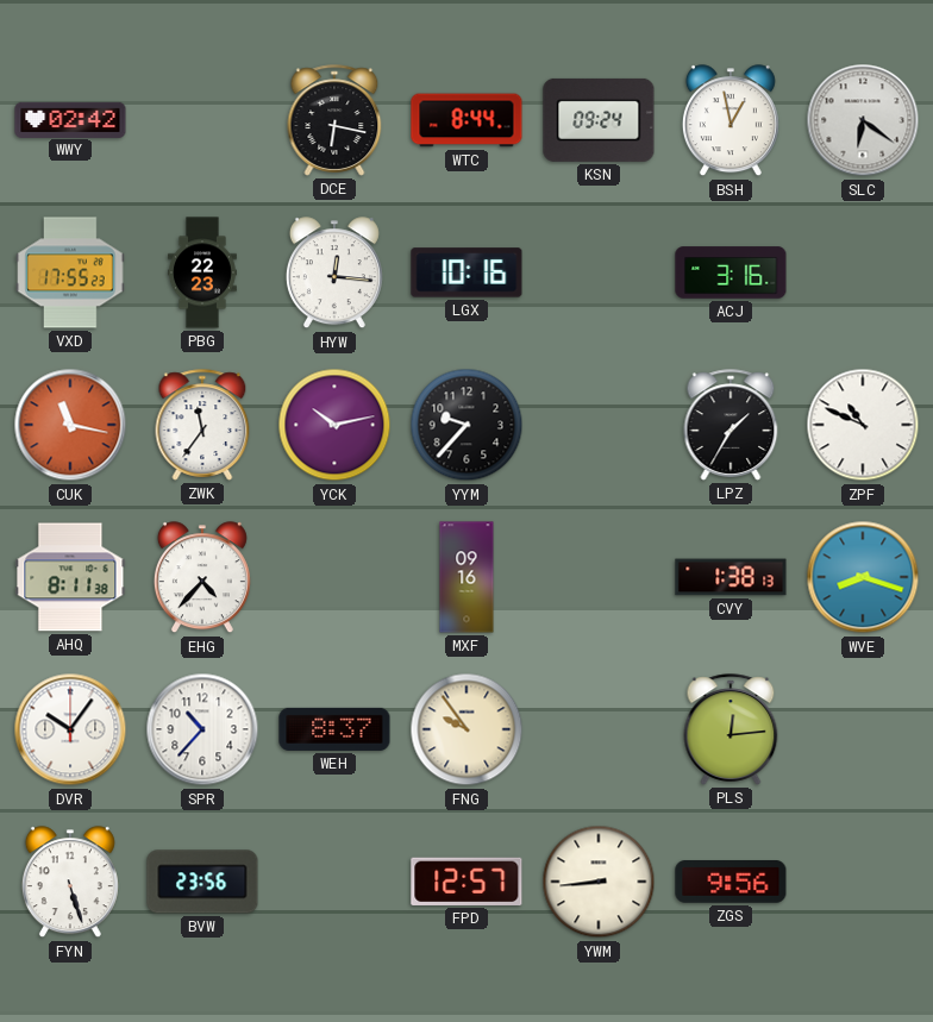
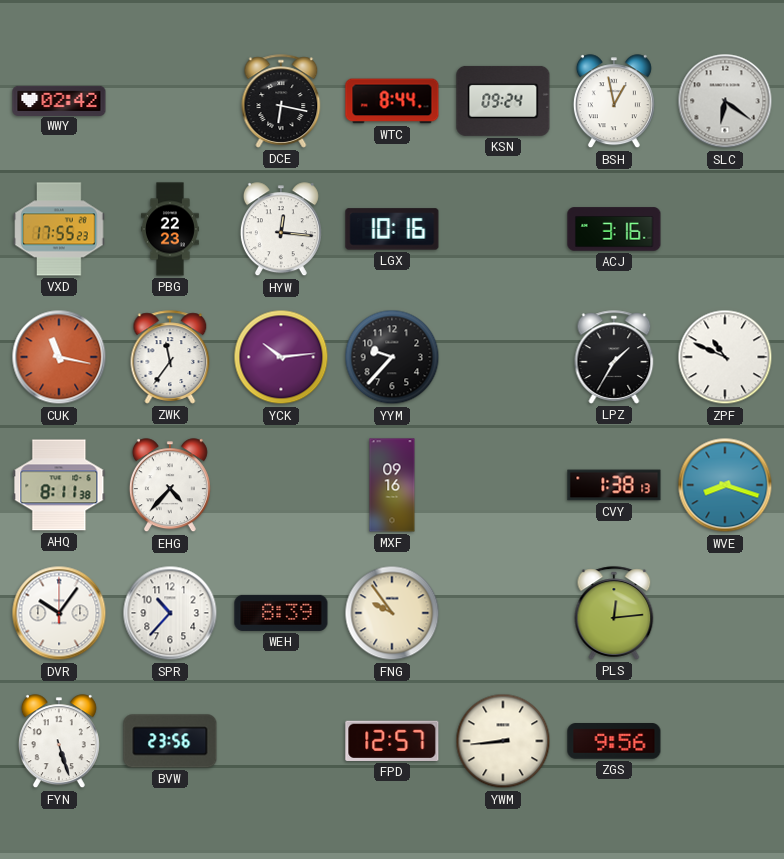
YCK: 10:13 -> 10:14 (281, 357)
WEH: 8:37 -> 8:39 (281, 613)
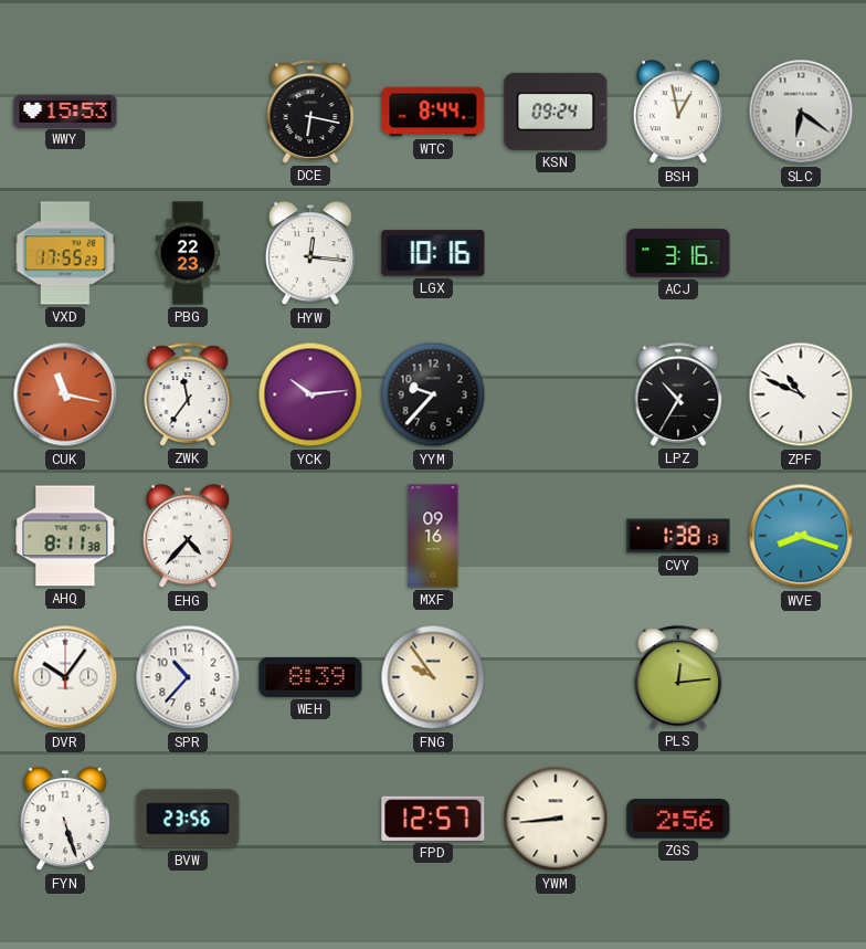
WWY: 02:42 -> 15:53 (65, 110)
LPZ: 1:35 -> 10:35 (678, 394)
ZGS: 9:56 -> 2:56 (678, 820)
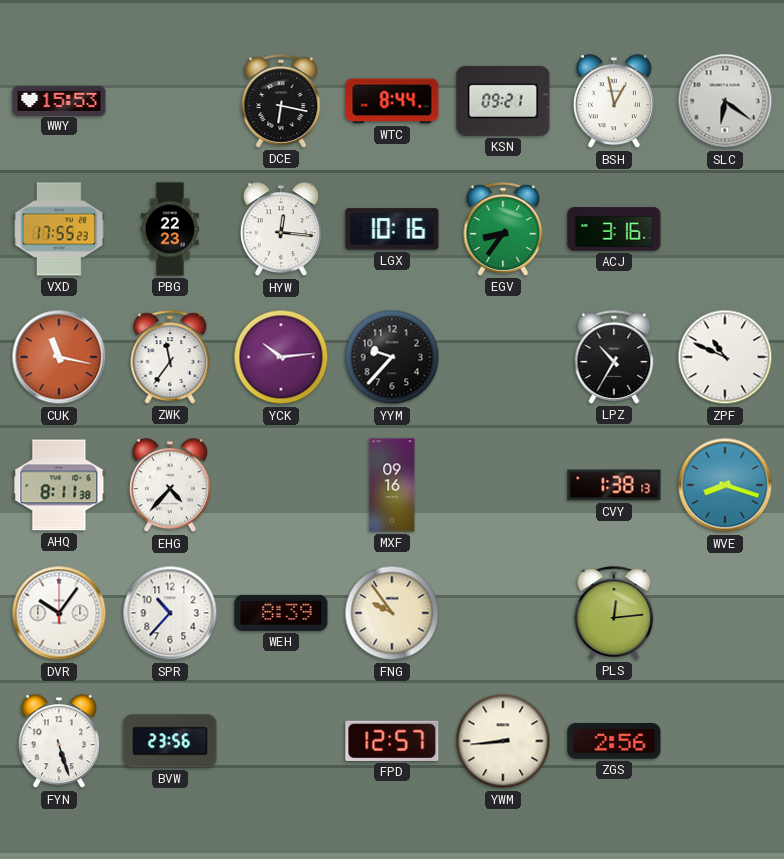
KSN: 09:24 -> 09:21 (503, 101)
EGV: none -> 8:36 (503, 229)
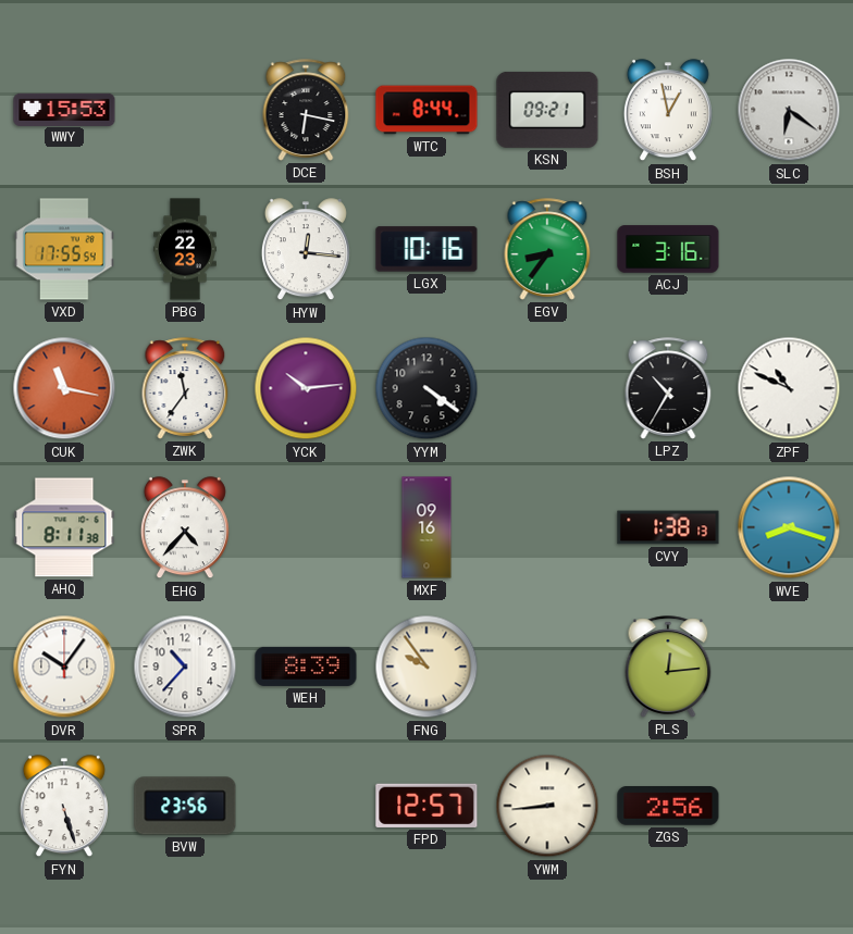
VXD: 17:55:23 -> 17:55:54 (64, 249)
YYM: 9:37 -> 4:21 (426, 388)
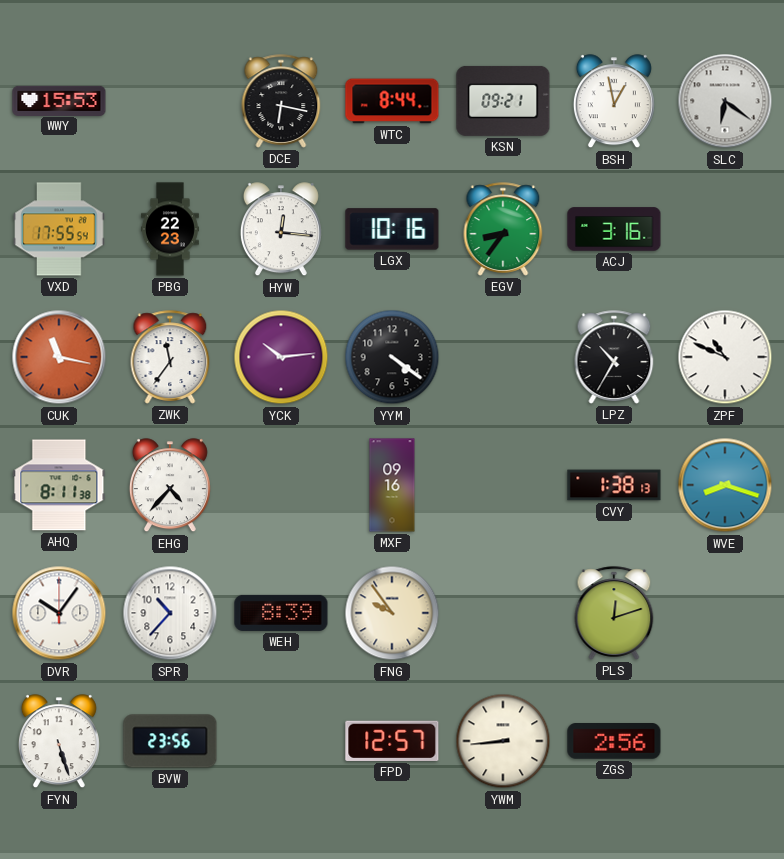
PLS: 12:14 -> 12:12 (614, 613)
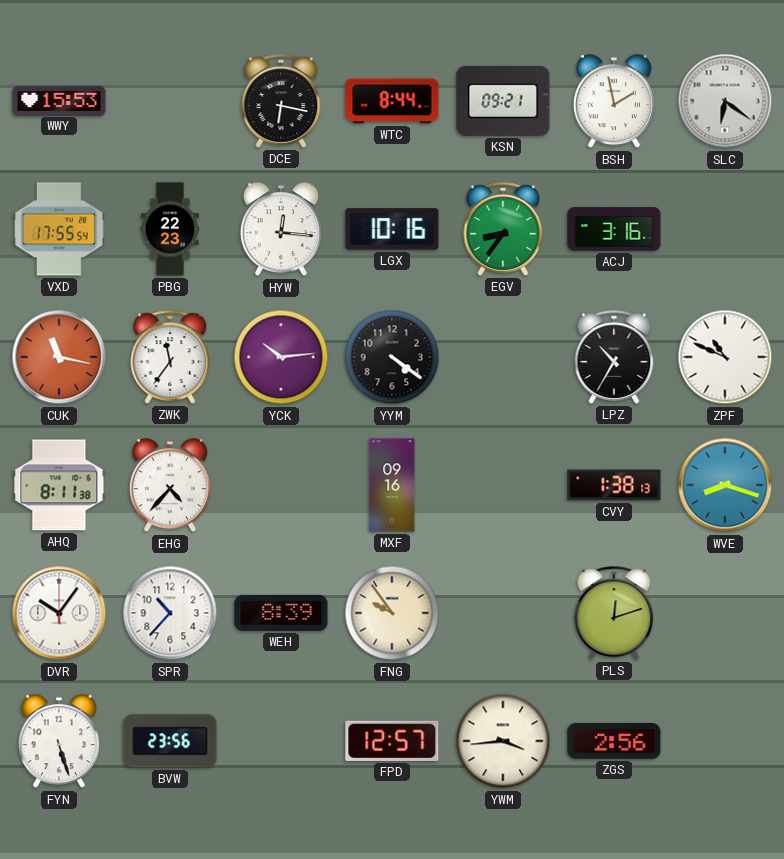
BSH: 12:58 -> 1:58 (614, 102)
YWM: 8:44 -> 3:44 (503, 741)
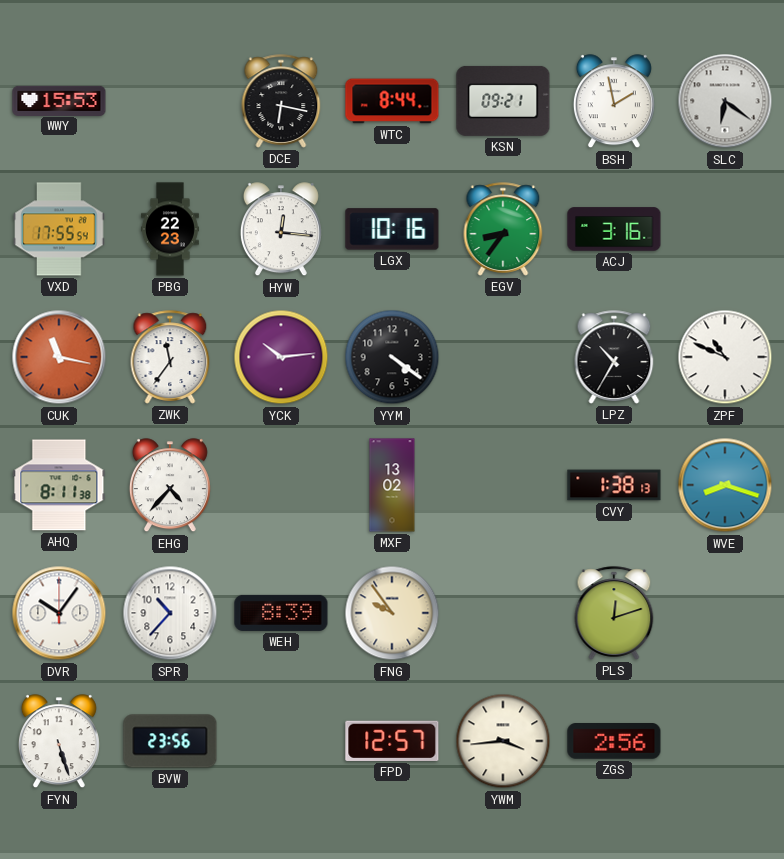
MXF: 09:16 -> 13:02 (392, 485)
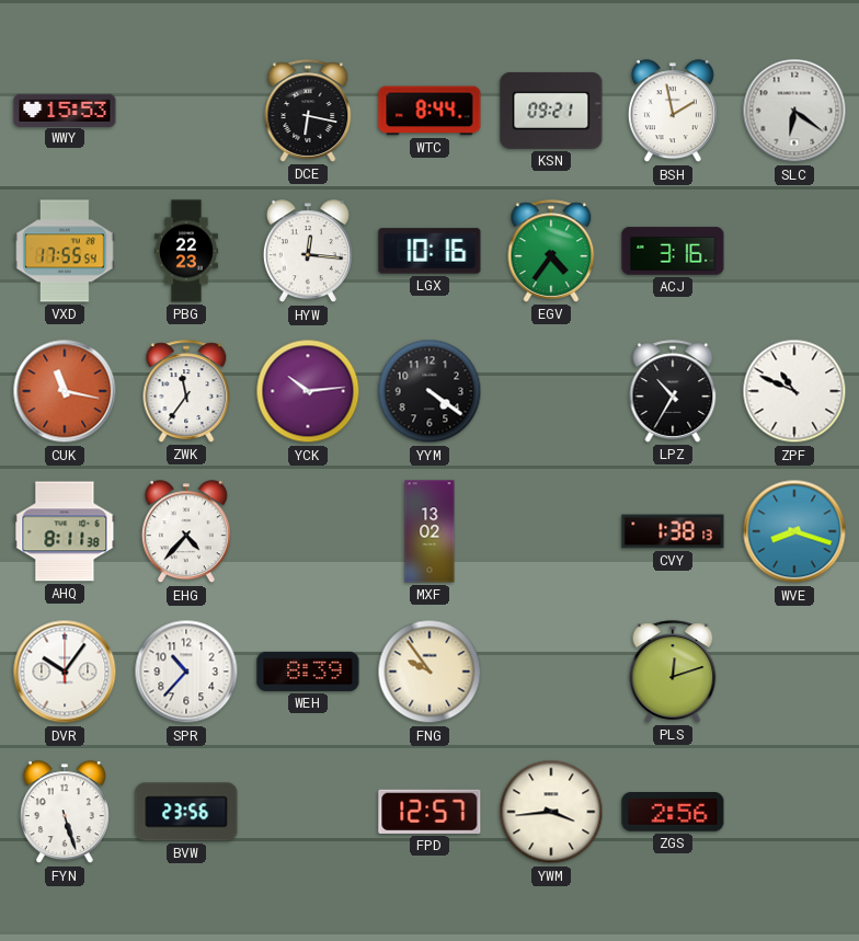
EGV: 8:36 -> 4:36 (551, 251)
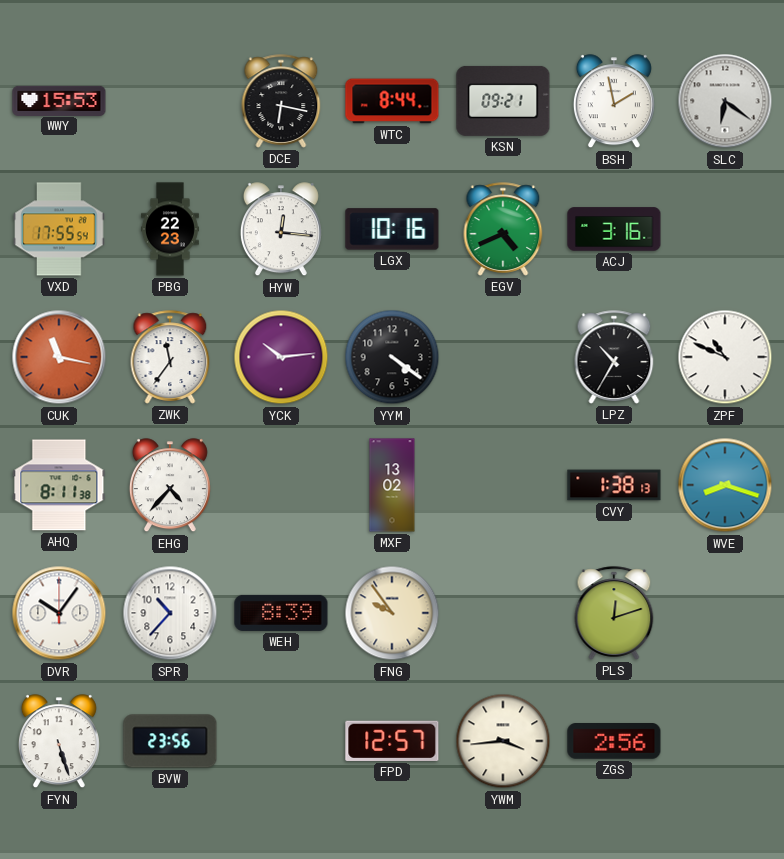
EGV: 4:36 -> 4:41 (503, 229)
